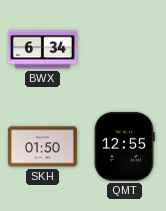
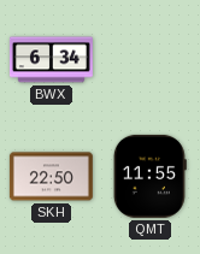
SKH: 01:50 -> 22:50 (51, 177)
QMT: 12:55 -> 11:55 (149, 176)
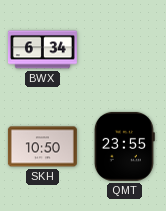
SKH: 22:50 -> 10:50 (42, 147)
QMT: 11:55 -> 23:55 (124, 146)
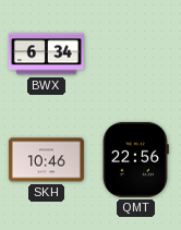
SKH: 10:50 -> 10:46 (46, 160)
QMT: 23:55 -> 22:56 (135, 159)
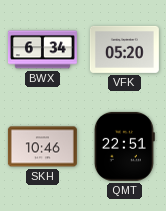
VFK: none -> 05:20 (124, 49)
QMT: 22:56 -> 22:51 (124, 146)
